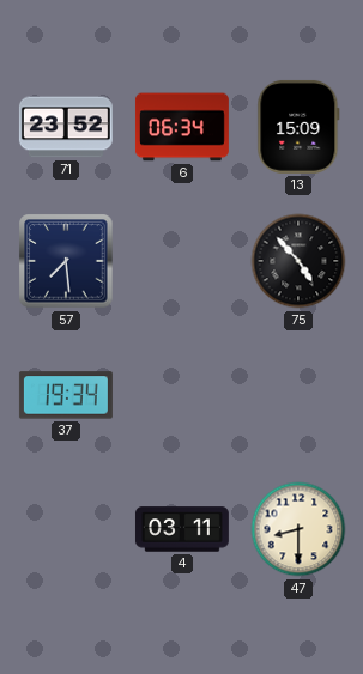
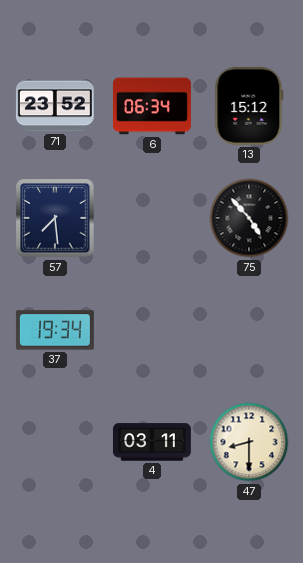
13: 15:09 -> 15:12 (249, 106)
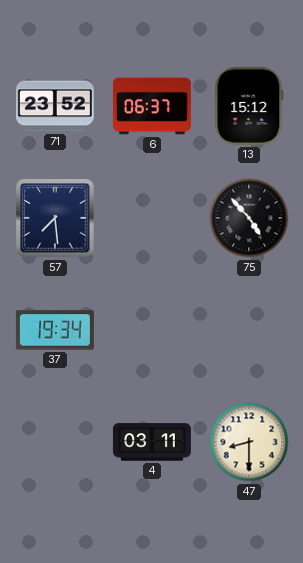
6: 06:34 -> 06:37 (152, 106)
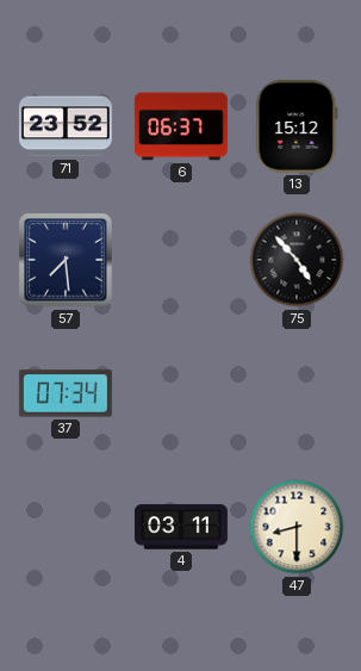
37: 19:34 -> 07:34 (66, 393)
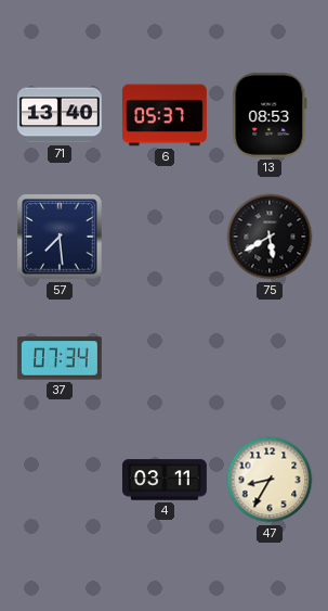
71: 23:52 -> 13:40 (60, 115)
6: 06:37 -> 05:37 (165, 115)
13: 15:12 -> 08:53 (270, 115)
75: 4:53 -> 5:40 (270, 237)
47: 8:30 -> 8:35 (270, 480)
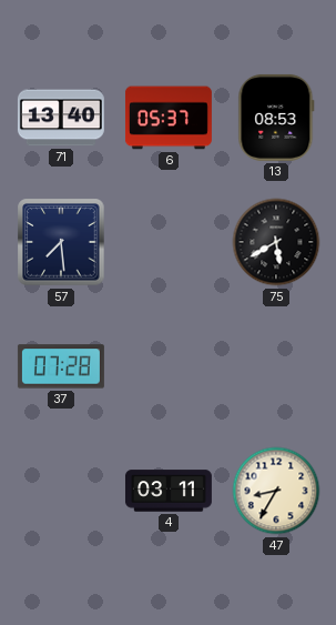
37: 07:34 -> 07:28 (61, 366)
